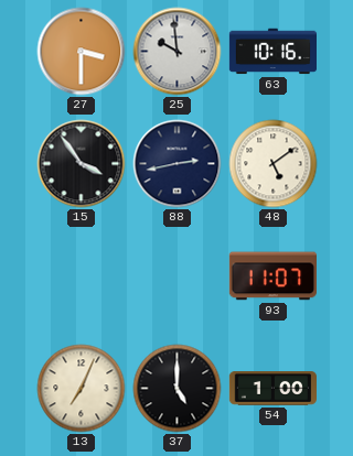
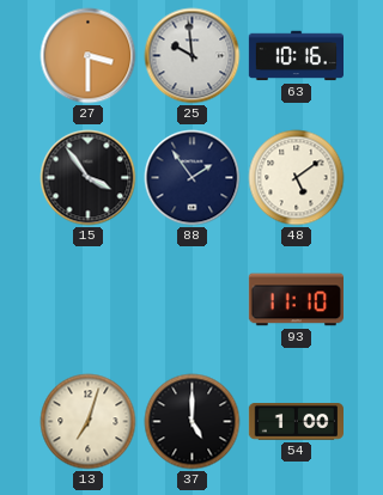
88: 2:43 -> 1:54 (193, 178)
93: 11:07 -> 11:10 (296, 300)
13: 7:04 -> 7:03 (89, 422)
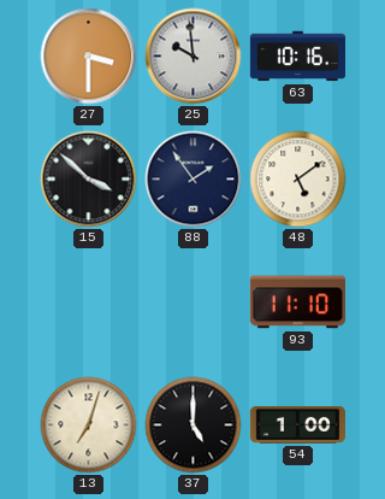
15: 3:54 -> 3:52 (89, 180)
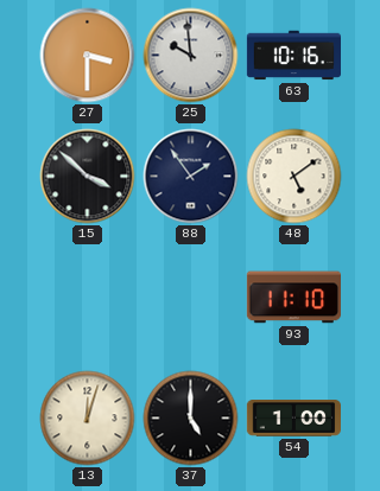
13: 7:03 -> 12:03 (88, 419)
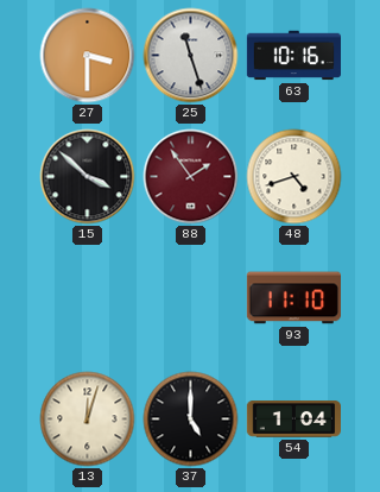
25: 9:59 -> 11:27 (191, 56)
88 dial: navy -> burgundy (191, 177)
48: 5:09 -> 4:42 (294, 177)
54: 1:00 -> 1:04 (293, 420)
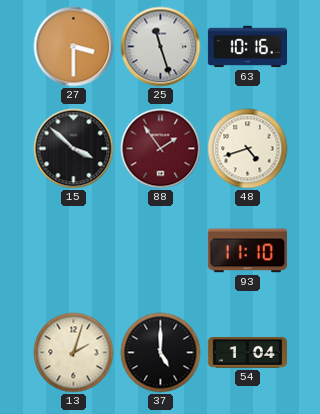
13: 12:03 -> 2:03 (74, 353)
